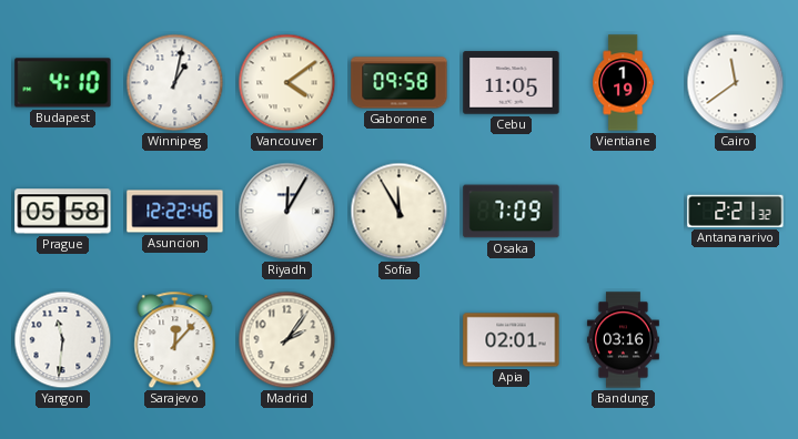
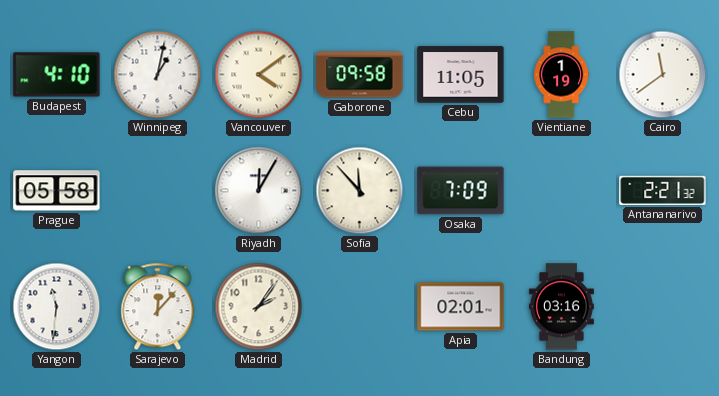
Asuncion: 12:22 -> none (175, 212)
Sofia: 11:55 -> 11:53 (360, 191)
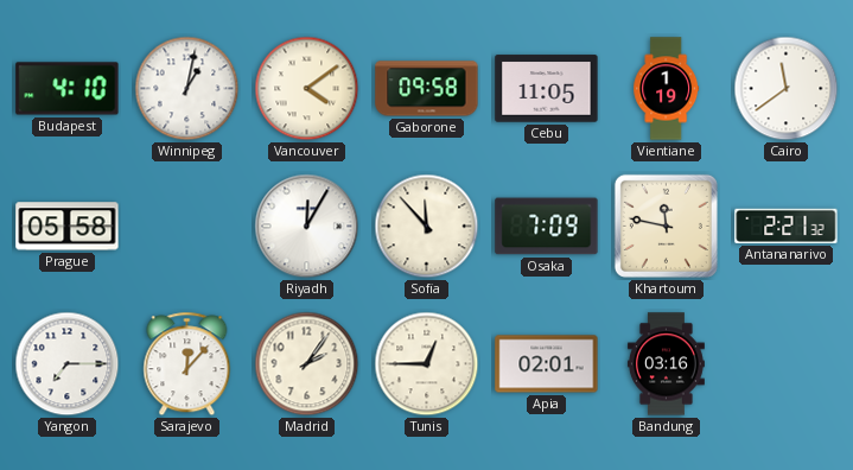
Khartoum: none -> 11:47 (666, 226)
Yangon: 11:31 -> 7:15 (68, 364)
Tunis: none -> 12:45 (427, 364)
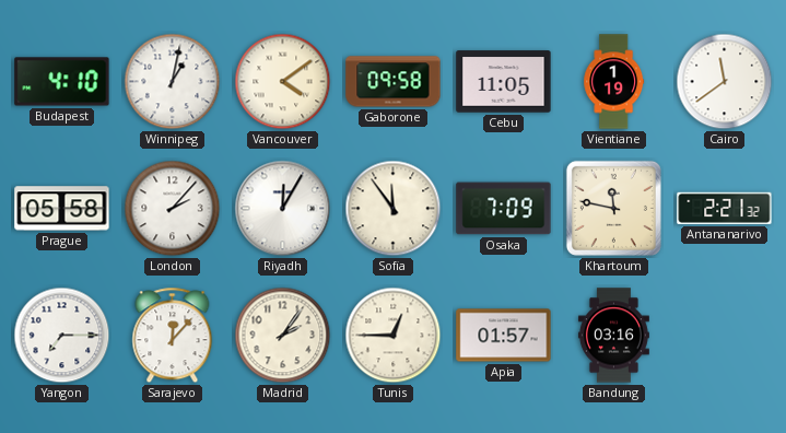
London: none -> 2:07 (173, 209)
Sofia: 11:53 -> 11:54 (394, 209)
Apia: 02:01 -> 01:57 (504, 336)
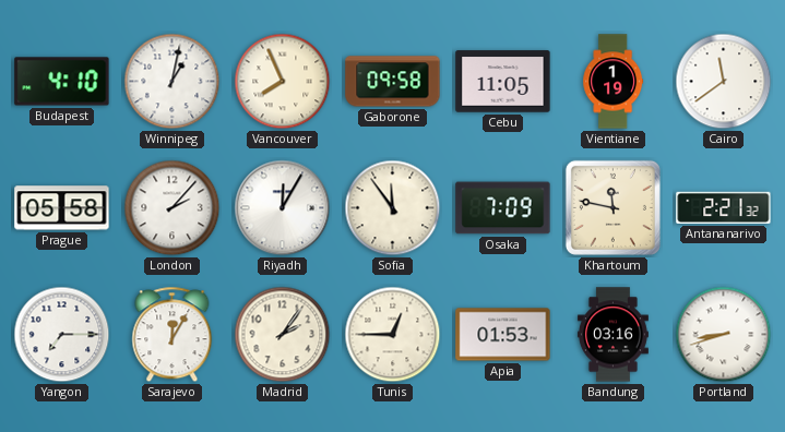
Vancouver: 4:09 -> 7:56 (283, 82)
Sarajevo: 12:07 -> 12:05 (173, 335)
Apia: 01:57 -> 01:53 (503, 335)
Portland: none -> 8:42 (724, 335)
